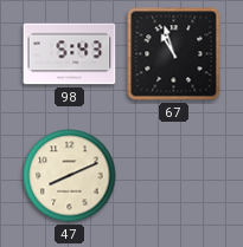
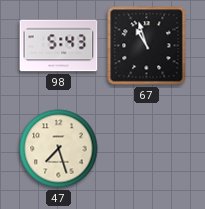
47: 8:11 -> 7:27 (59, 149)
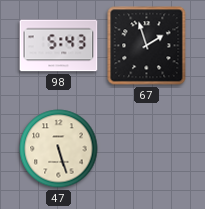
67: 10:57 -> 1:57 (147, 46)
47: 7:27 -> 5:27 (59, 149)
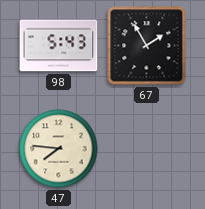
67: 1:57 -> 1:55 (147, 46)
47: 5:27 -> 7:46 (59, 149)
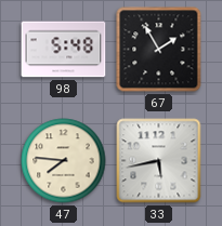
98: 5:43 -> 5:48 (64, 50)
33: none -> 5:43 (159, 161)
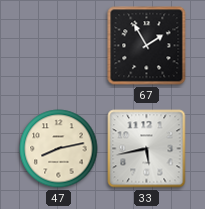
98: 5:48 -> none (64, 50)
47: 7:46 -> 8:13 (59, 149)
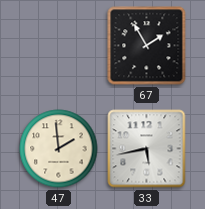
47: 8:13 -> 1:59 (59, 149)
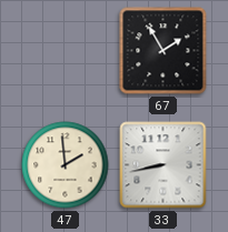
33: 5:43 -> 8:43 (163, 165)
